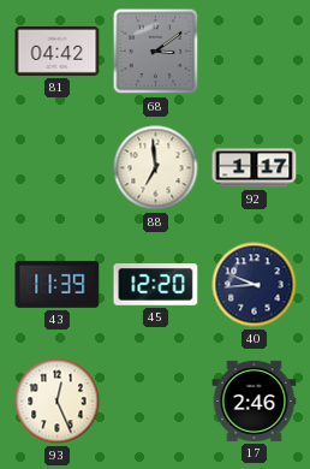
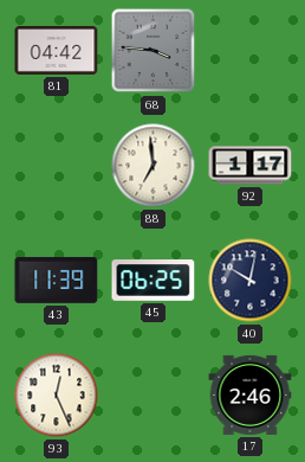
68: 3:09 -> 3:46 (154, 51)
45: 12:20 -> 06:25 (154, 281)
40: 9:44 -> 10:02 (251, 281)
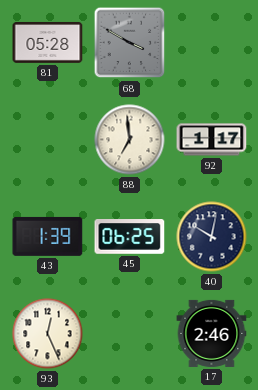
81: 04:42 -> 05:28 (48, 42)
68: 3:46 -> 3:50 (130, 43)
43: 11:39 -> 1:39 (48, 236)
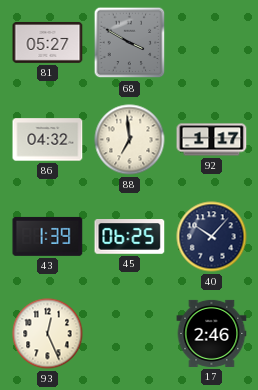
81: 05:28 -> 05:27 (48, 42)
86: none -> 04:32 (48, 140)
40: 10:02 -> 10:07 (212, 237)
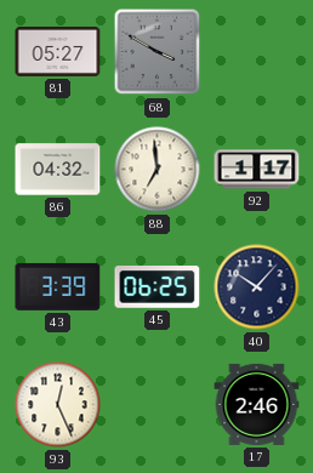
43: 1:39 -> 3:39 (58, 286)
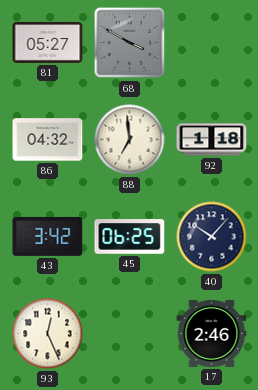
92: 1:17 -> 1:18 (212, 140)
43: 3:39 -> 3:42 (48, 236)
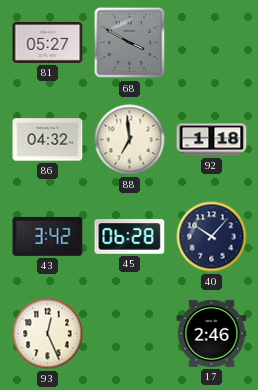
45: 06:25 -> 06:28 (130, 237)
